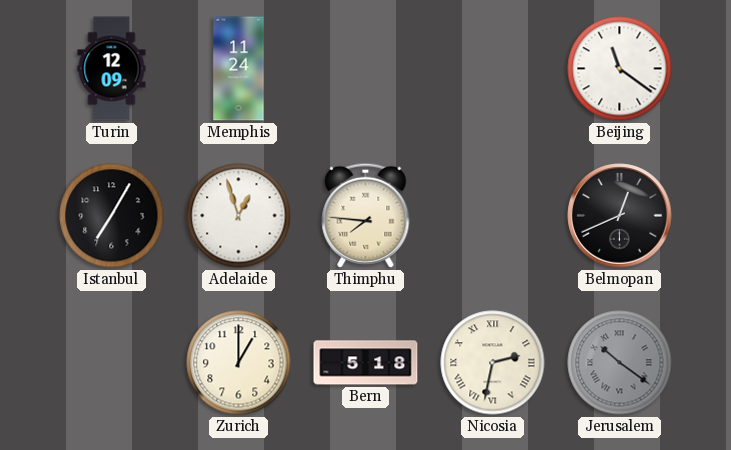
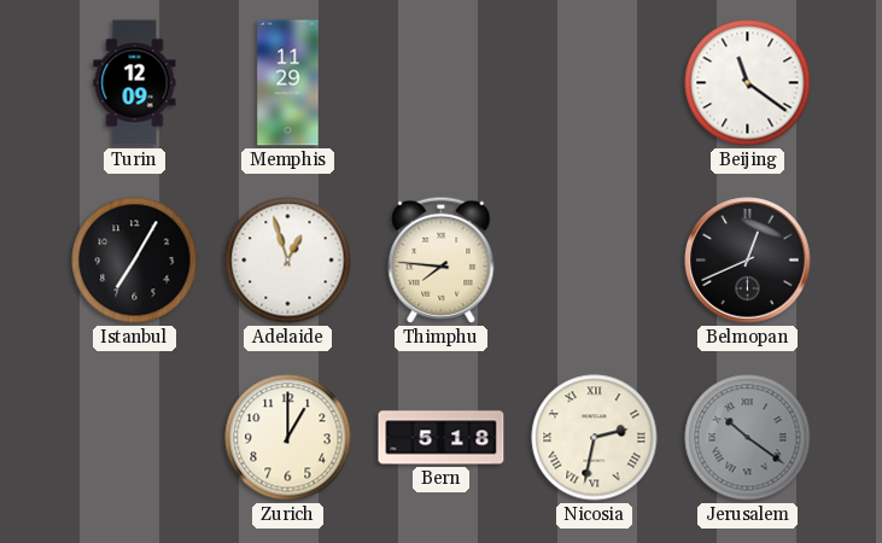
Memphis: 11:24 -> 11:29 (288, 83)
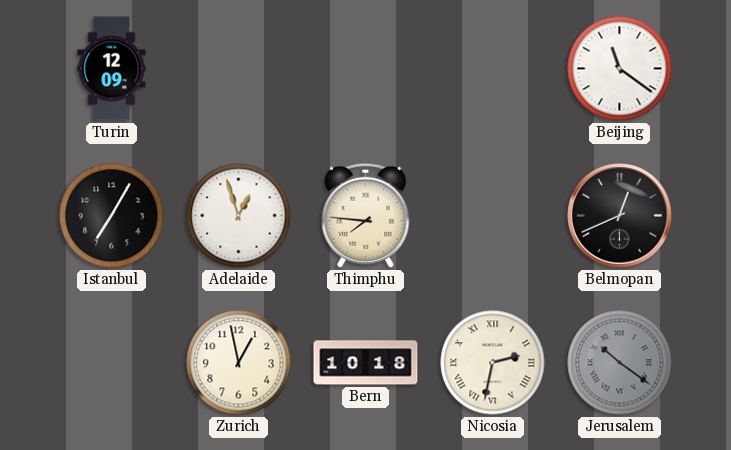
Memphis: 11:29 -> none (288, 83)
Zurich: 1:00 -> 12:58 (239, 363)
Bern: 5:18 -> 10:18 (366, 363)
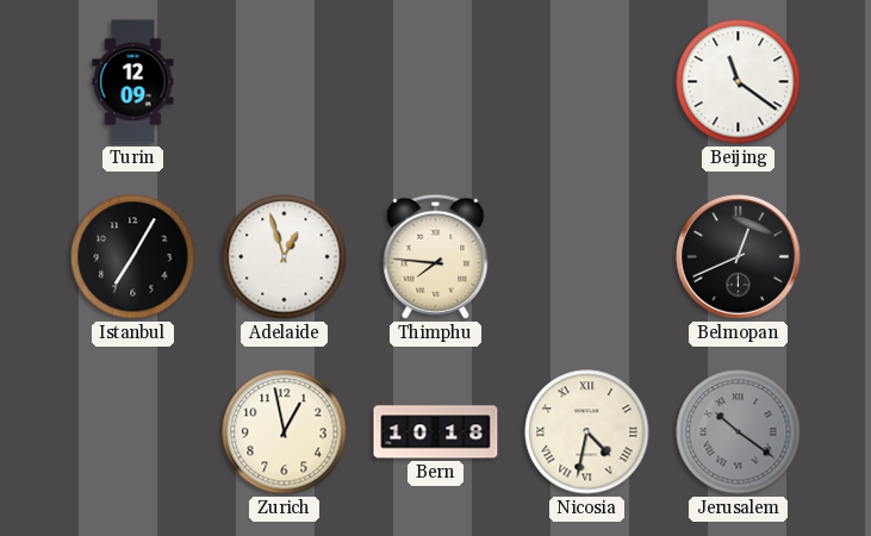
Nicosia: 2:32 -> 4:32 (587, 432)
